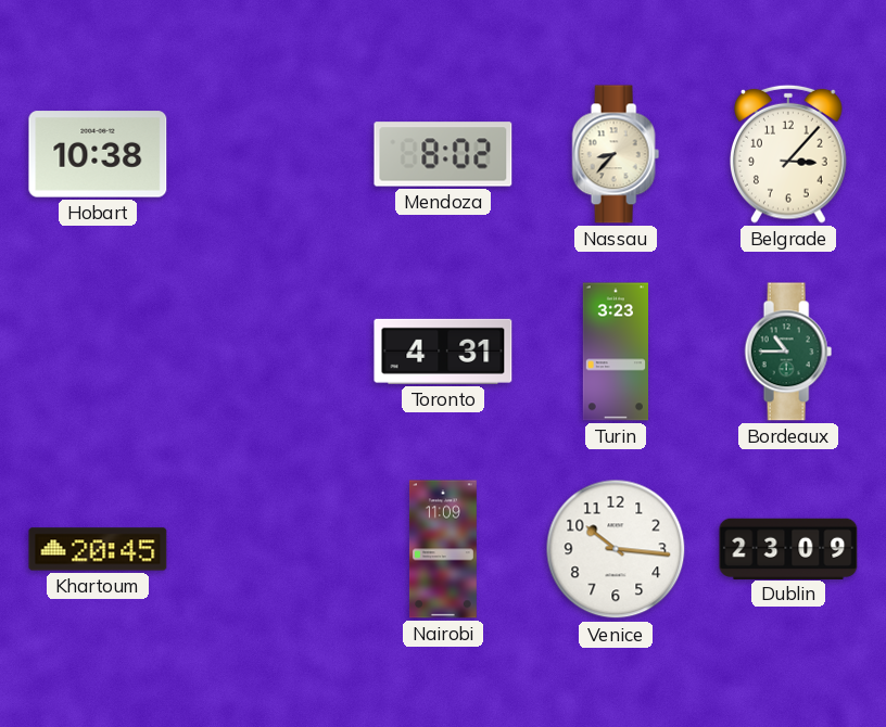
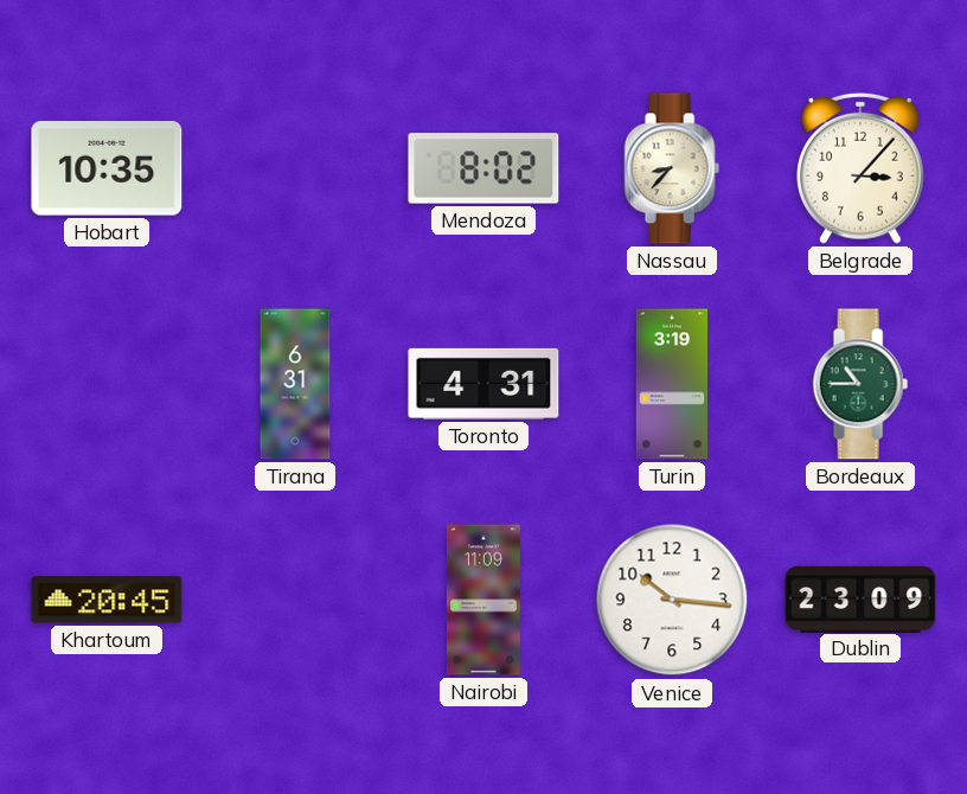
Hobart: 10:38 -> 10:35 (107, 168)
Tirana: none -> 6:31 (295, 384)
Turin: 3:23 -> 3:19 (671, 384)
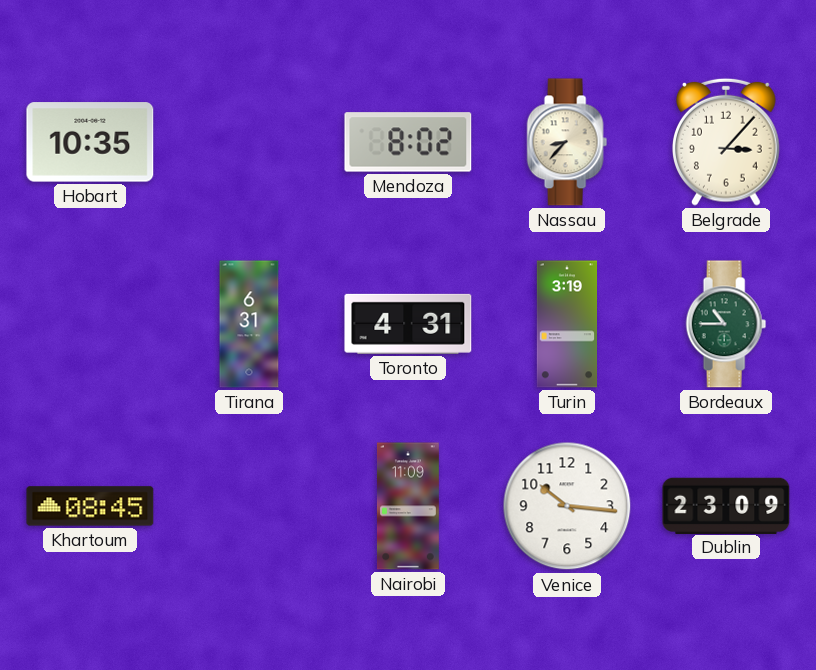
Khartoum: 20:45 -> 08:45 (90, 506)
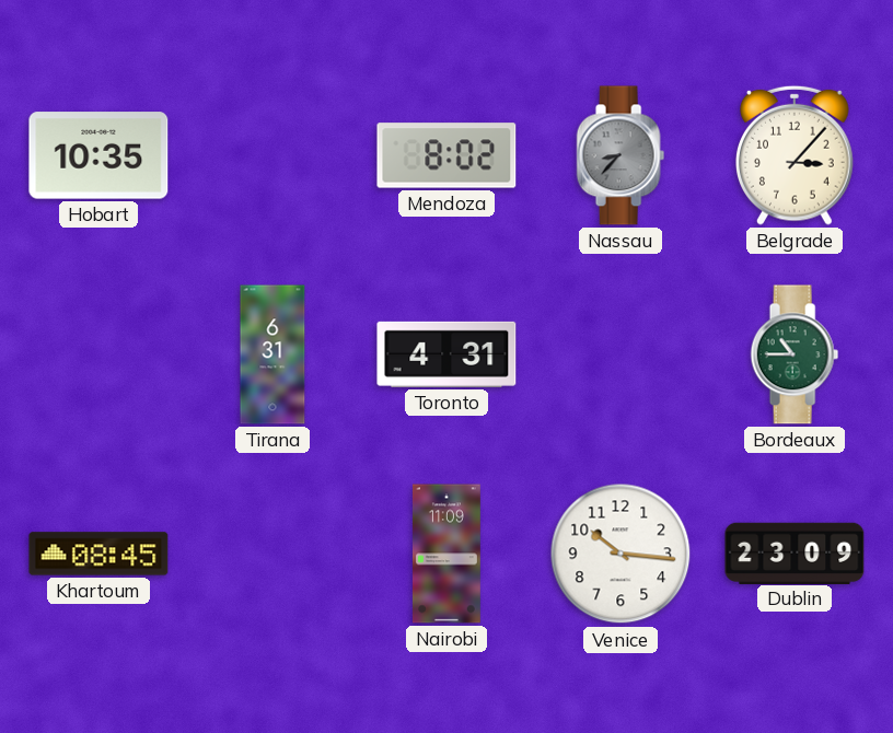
Nassau dial: cream -> grey (621, 155)
Turin: 3:19 -> none (566, 324)
